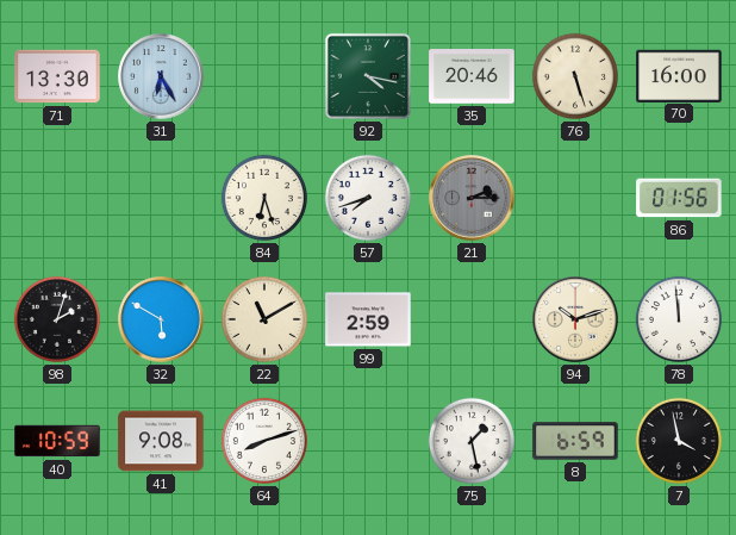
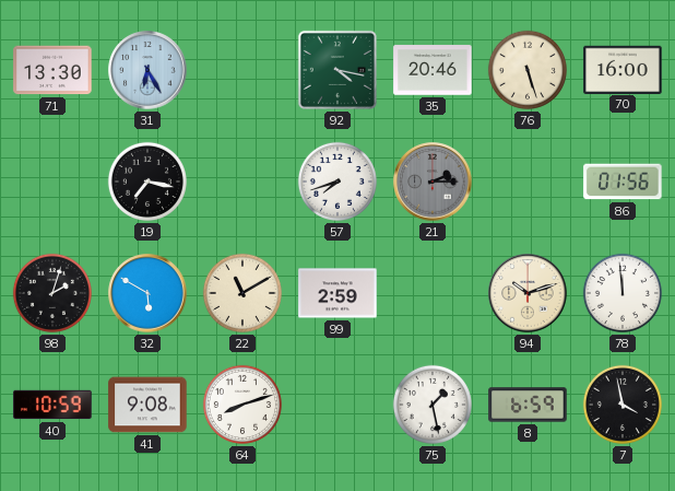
19: none -> 7:17 (147, 182)
84: 6:27 -> none (264, 198)
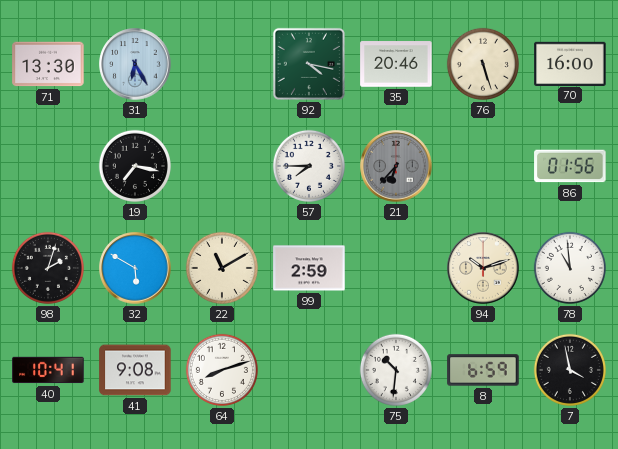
57: 7:42 -> 7:45 (309, 166)
21: 2:15 -> 6:37 (396, 166)
78: 11:59 -> 10:59 (570, 268)
40: 10:59 -> 10:41 (48, 370)
75: 1:28 -> 10:31 (396, 370)
